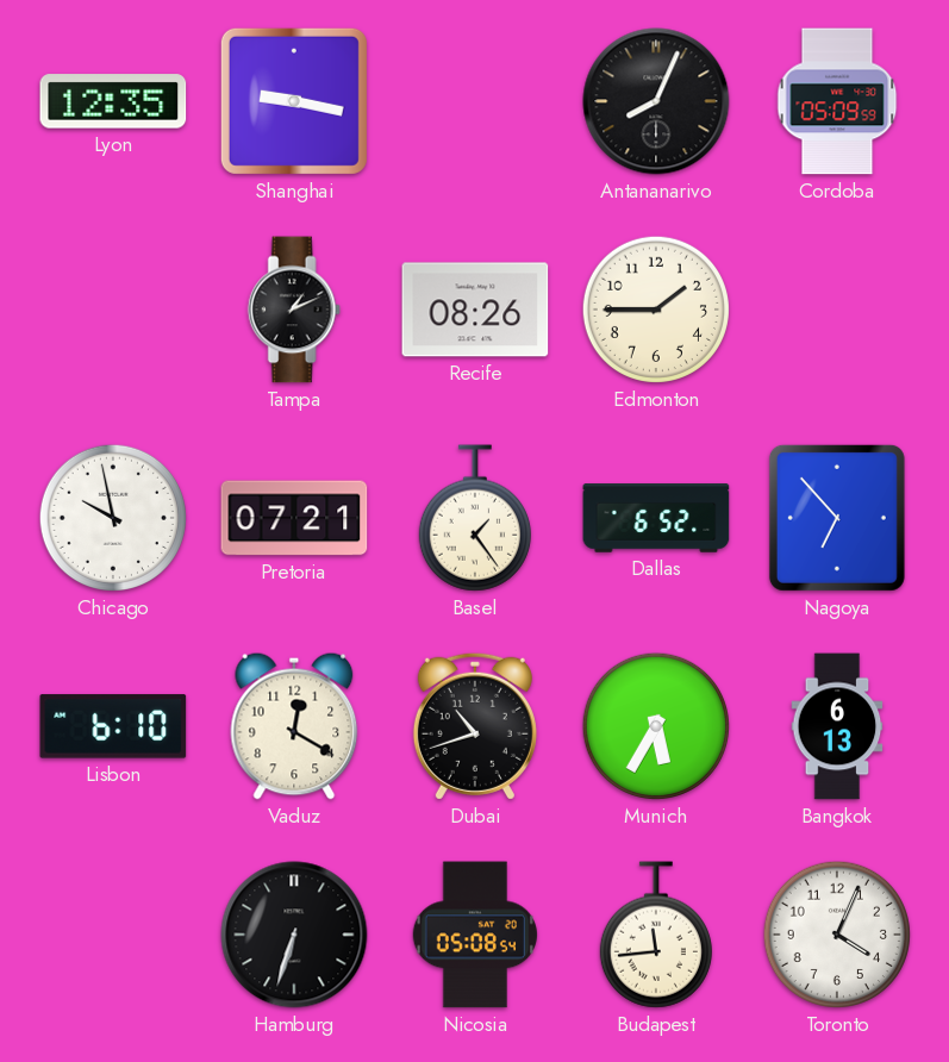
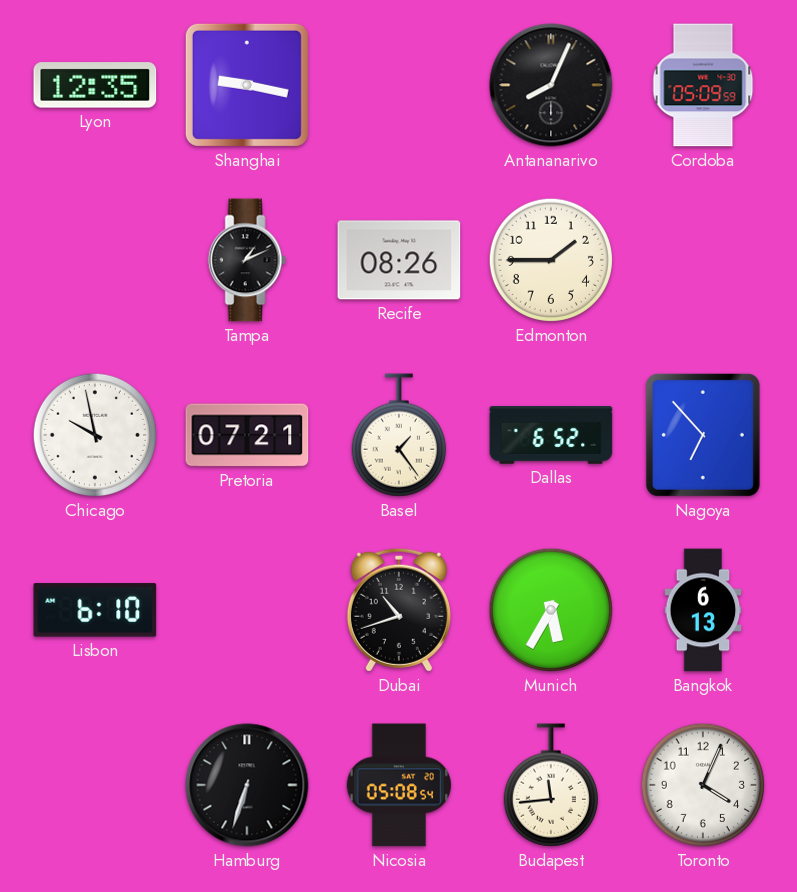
Vaduz: 12:20 -> none (294, 726)
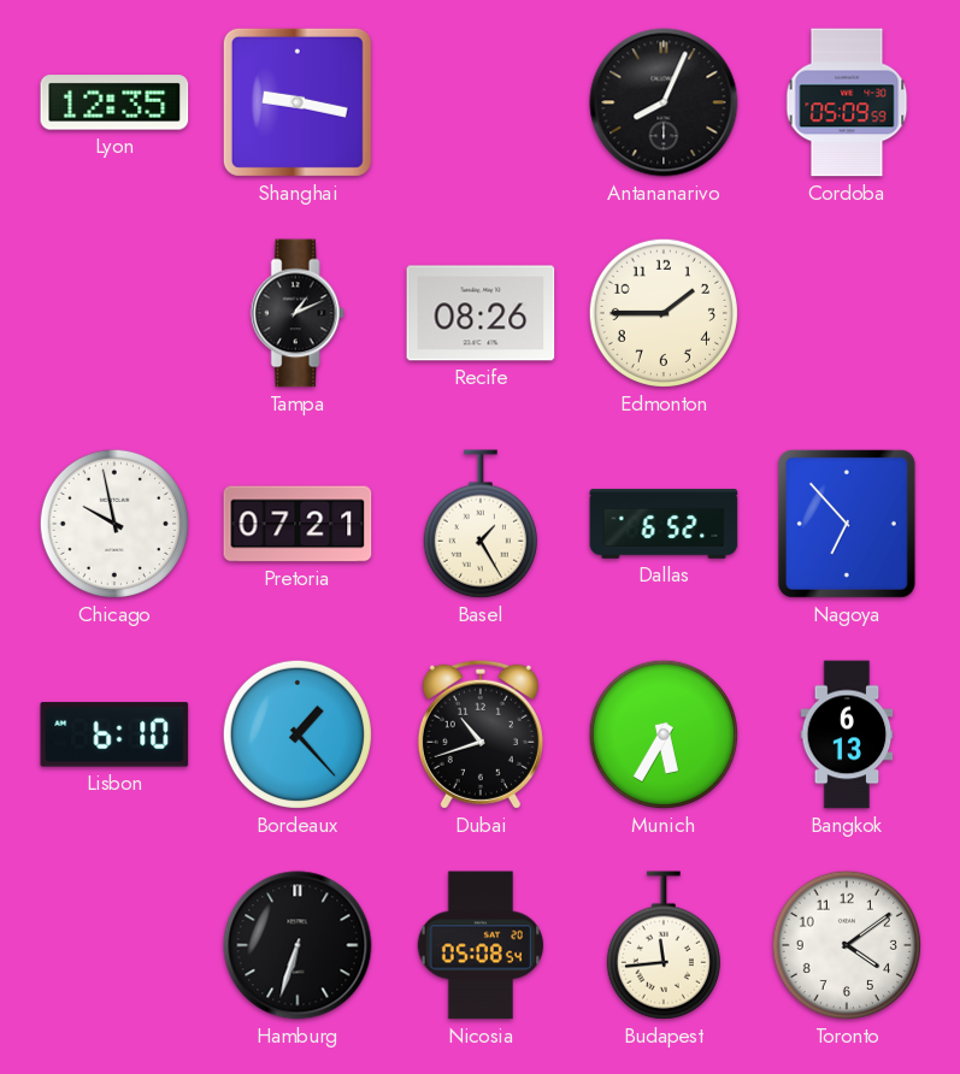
Basel: 1:24 -> 1:25 (481, 524)
Bordeaux: none -> 1:23 (298, 734)
Toronto: 4:04 -> 4:09 (847, 945)
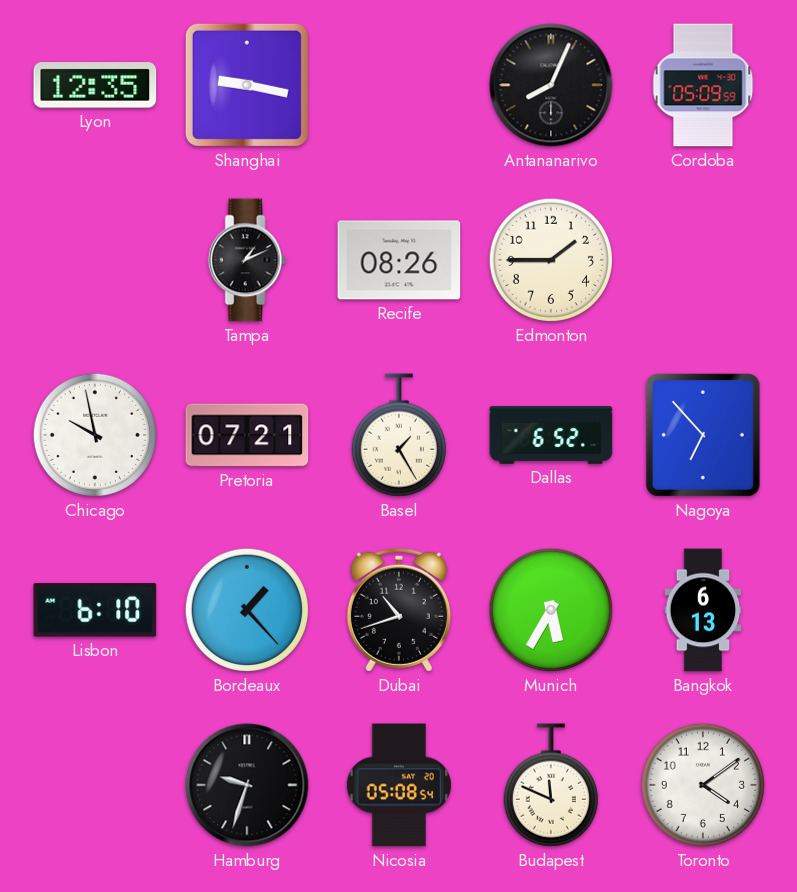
Hamburg: 6:33 -> 9:33 (247, 785)
Budapest: 11:44 -> 11:49 (551, 785)
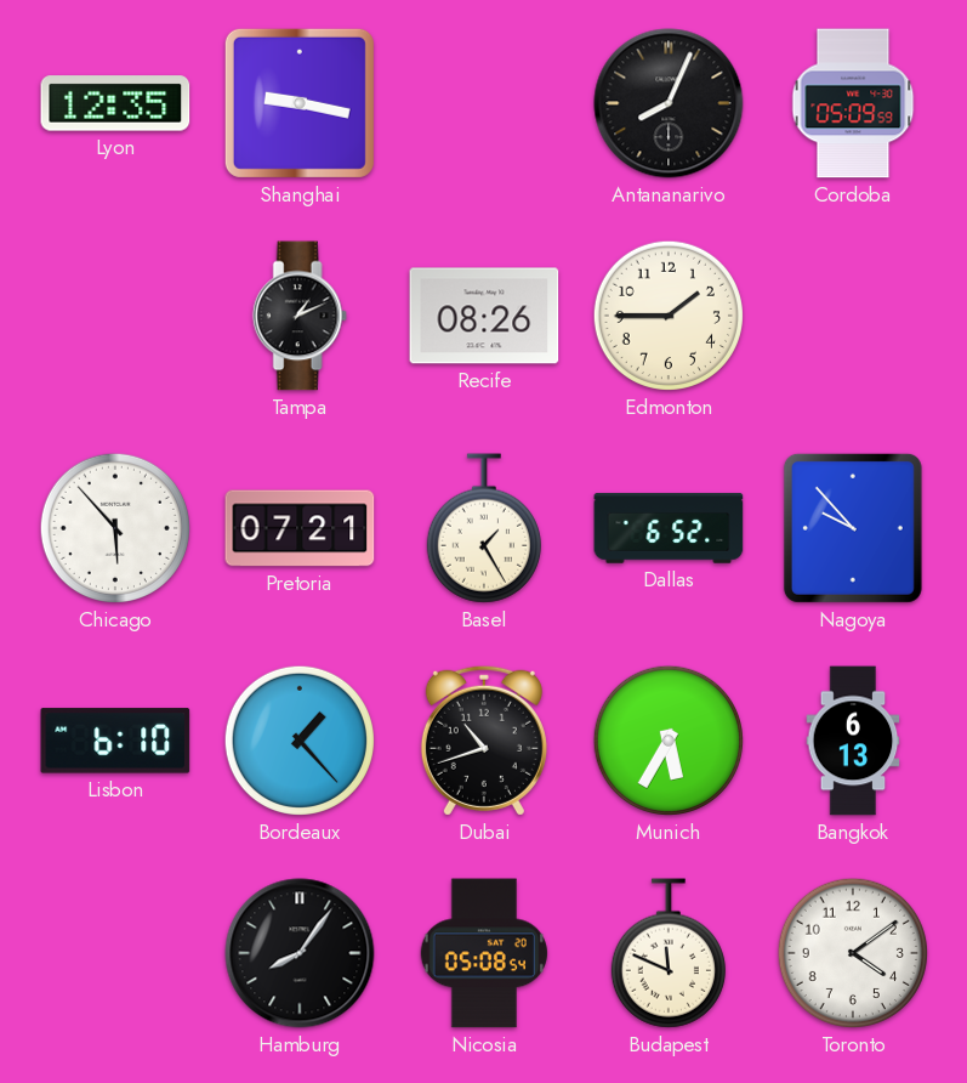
Chicago: 9:58 -> 5:53 (115, 528)
Nagoya: 6:53 -> 9:53 (853, 528)
Hamburg: 9:33 -> 8:06 (300, 953)
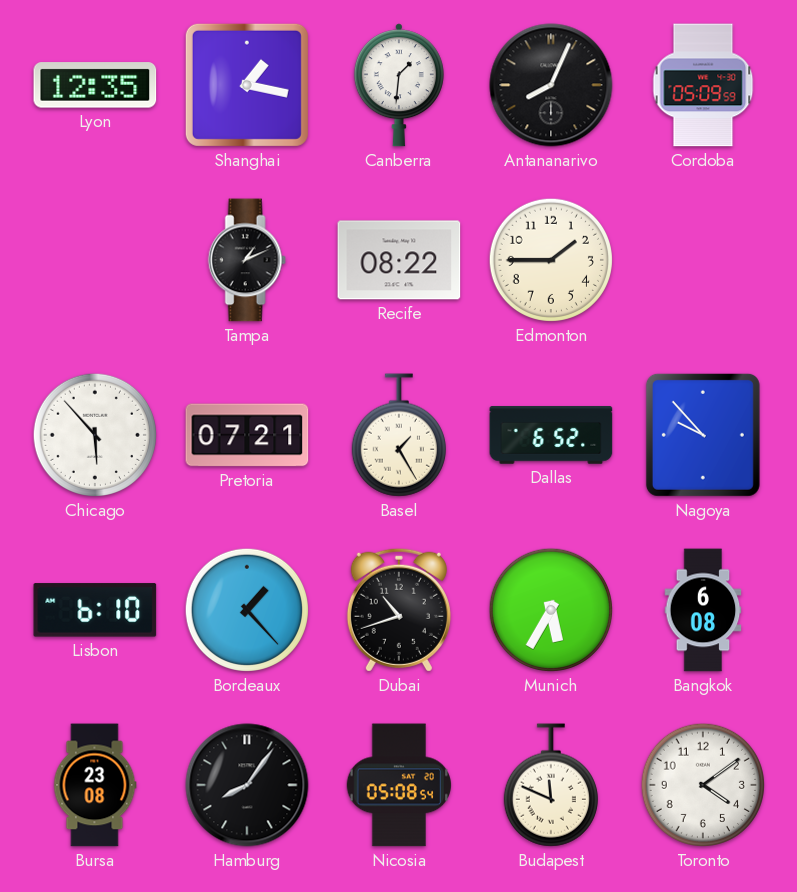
Shanghai: 9:17 -> 1:17 (247, 85)
Canberra: none -> 1:31 (399, 85)
Recife: 08:26 -> 08:22 (399, 260)
Bangkok: 6:13 -> 6:08 (703, 610)
Bursa: none -> 23:08 (95, 785)
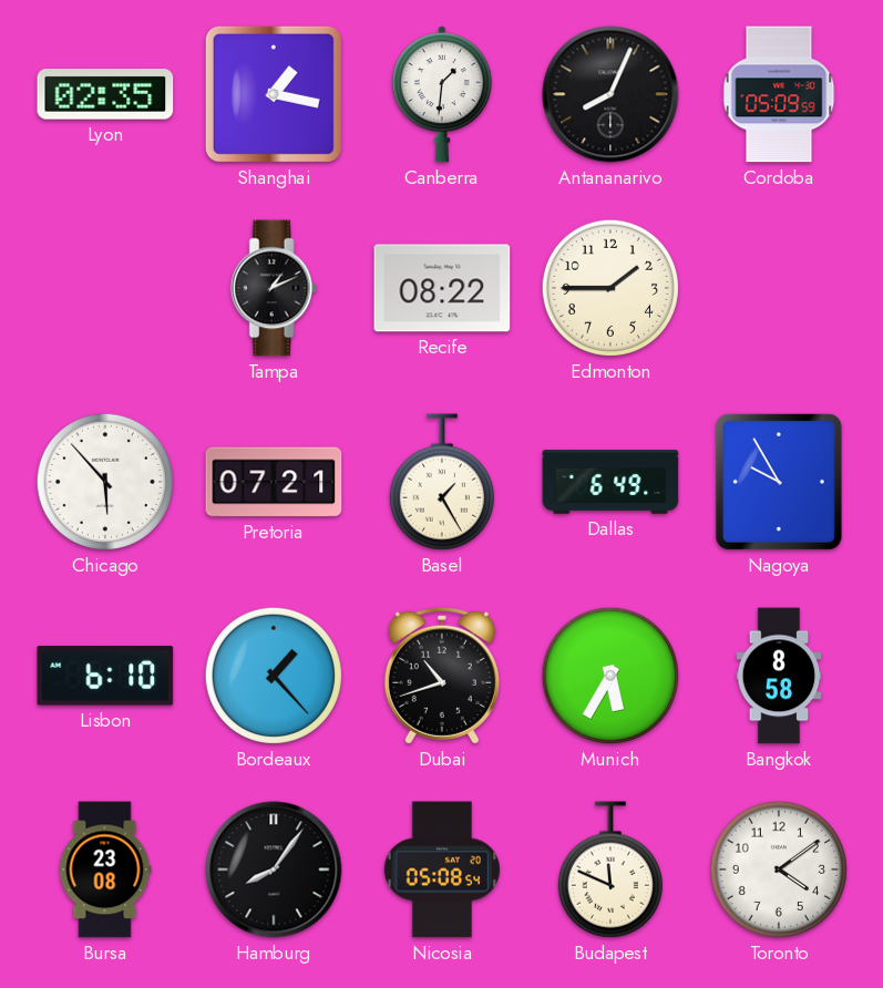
Lyon: 12:35 -> 02:35 (105, 94)
Dallas: 6:52 -> 6:49 (610, 482)
Nagoya: 9:53 -> 9:55 (779, 482)
Bangkok: 6:08 -> 8:58 (779, 676)
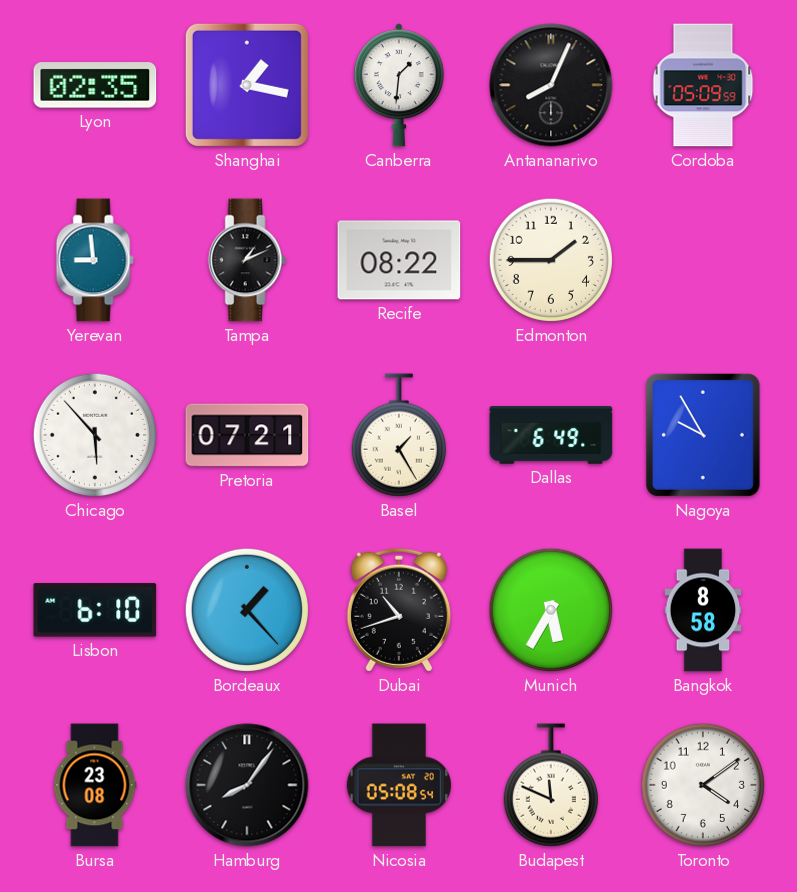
Yerevan: none -> 8:59 (95, 260)
